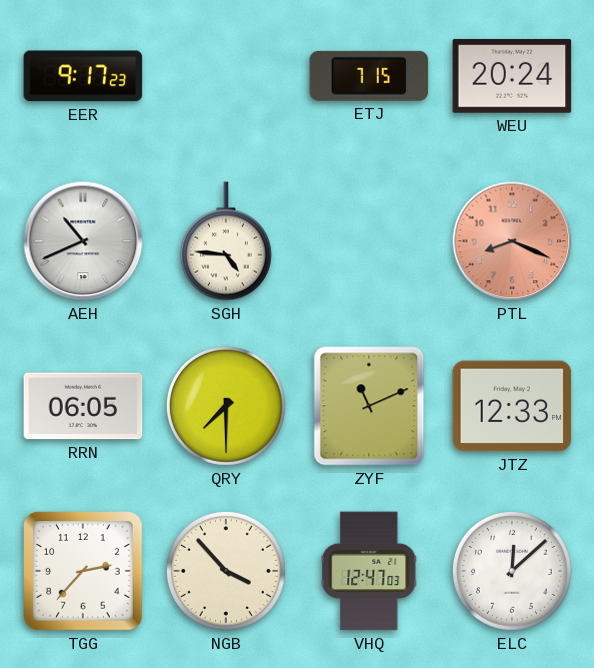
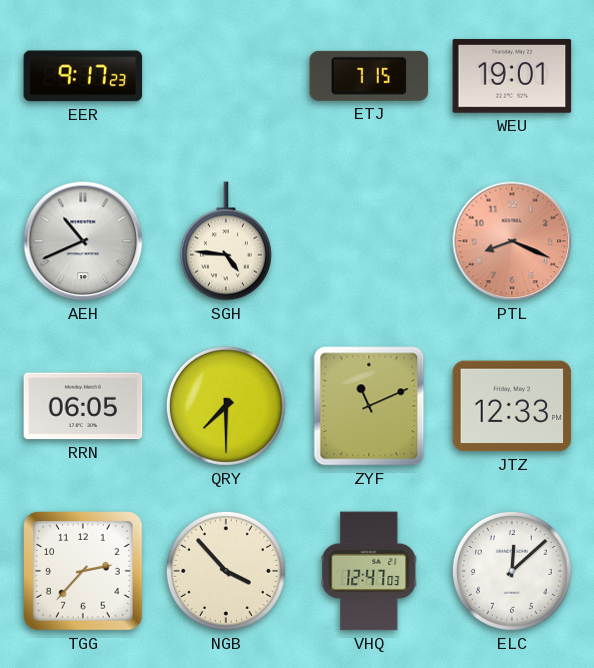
WEU: 20:24 -> 19:01 (512, 76)
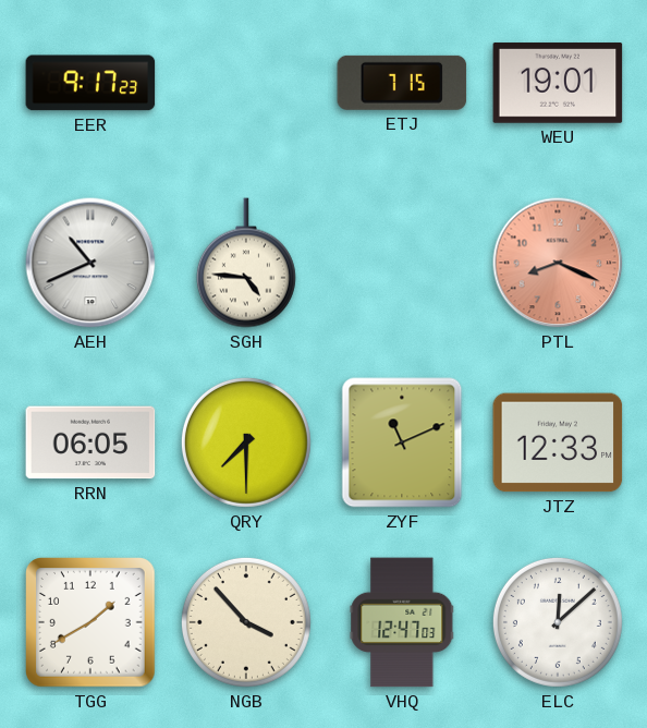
TGG: 2:37 -> 1:40 (90, 622)
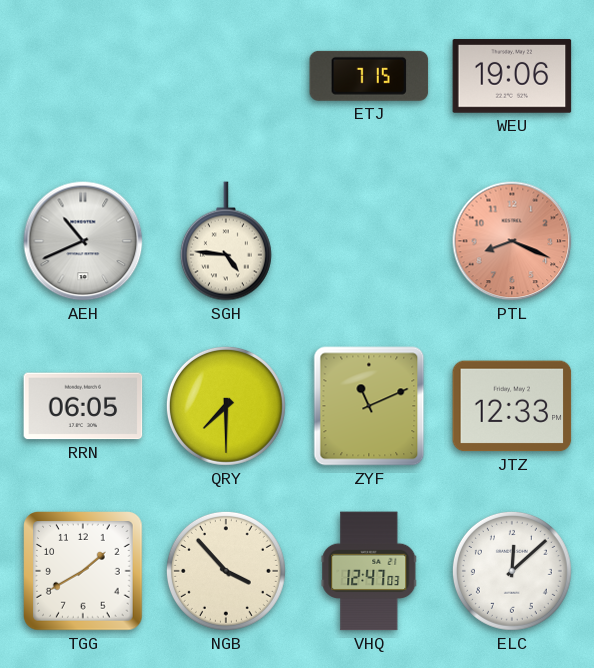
EER: 9:17 -> none (90, 83)
WEU: 19:01 -> 19:06 (512, 76)
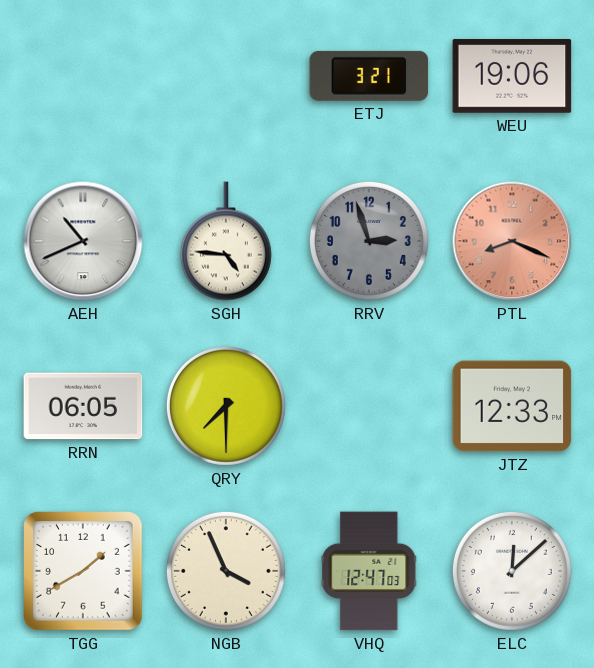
ETJ: 7:15 -> 3:21 (369, 76)
RRV: none -> 2:57 (369, 241)
ZYF: 11:11 -> none (369, 406)
NGB: 3:53 -> 3:56 (226, 571)
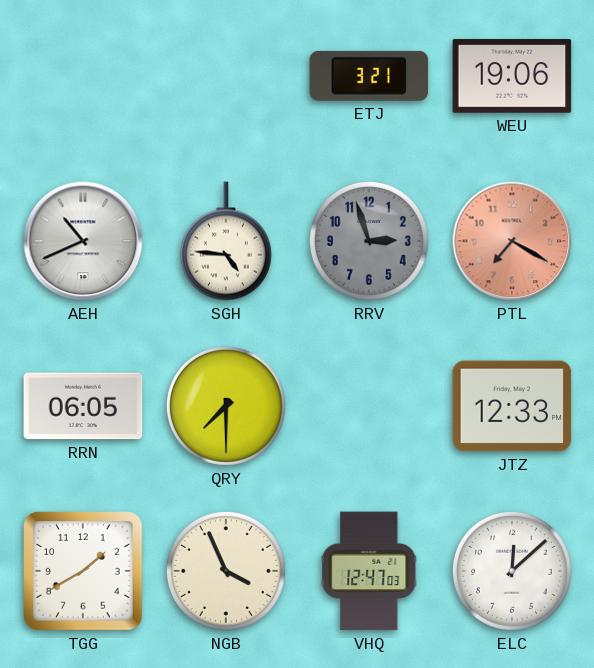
PTL: 8:19 -> 7:20 (512, 241)
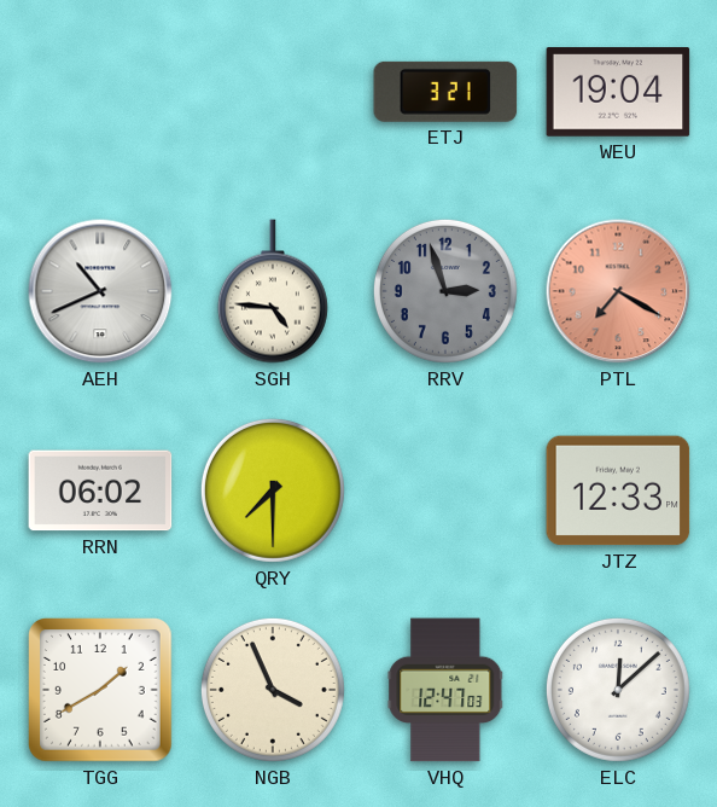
WEU: 19:06 -> 19:04 (618, 92)
RRN: 06:05 -> 06:02 (100, 490)
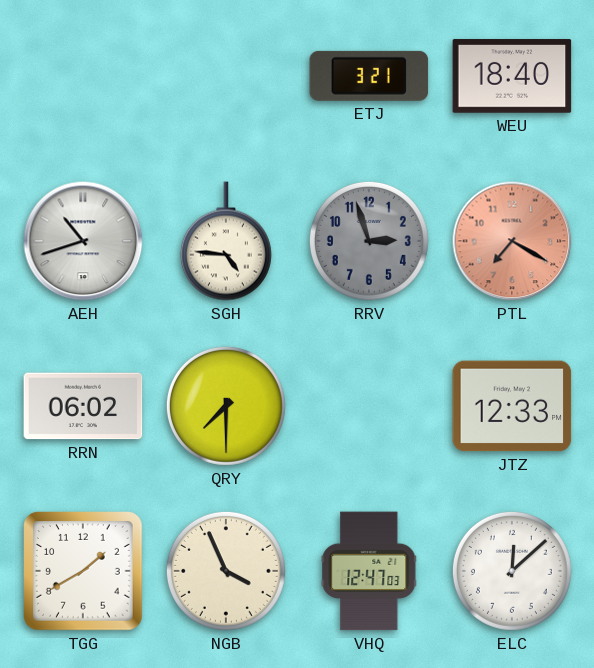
WEU: 19:04 -> 18:40 (512, 76)
AEH: 10:41 -> 10:42 (83, 241)
